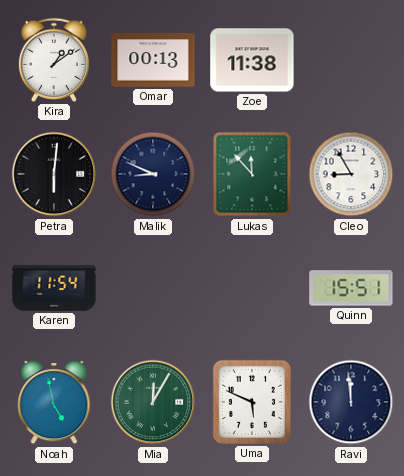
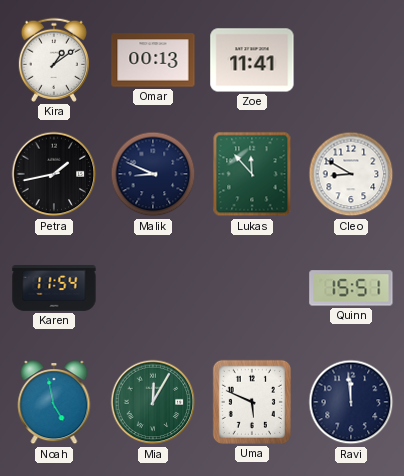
Zoe: 11:38 -> 11:41 (252, 60)
Petra: 6:01 -> 1:43 (54, 174)
Cleo: 8:55 -> 8:50 (351, 174)
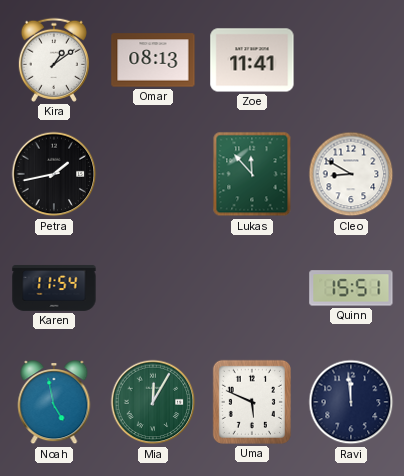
Omar: 00:13 -> 08:13 (153, 60)
Malik: 8:49 -> none (153, 174)
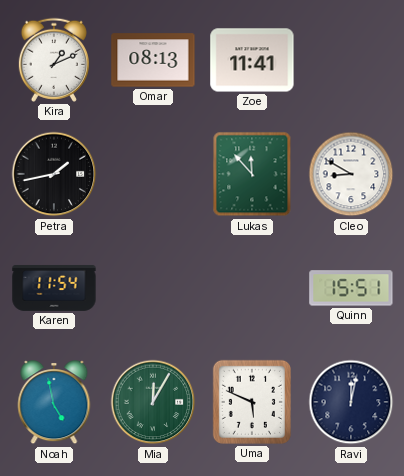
Kira: 1:09 -> 1:11 (54, 60)
Ravi: 11:59 -> 12:02 (351, 402)
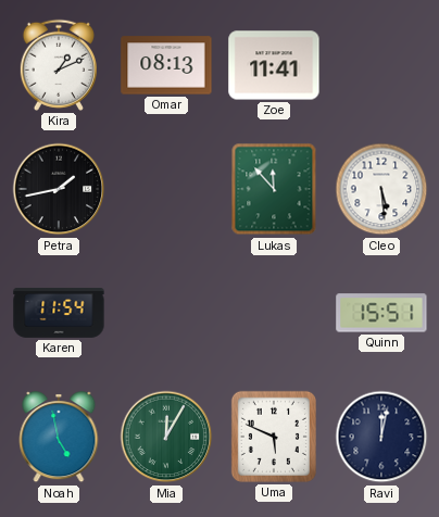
Cleo: 8:50 -> 5:29 (381, 189)
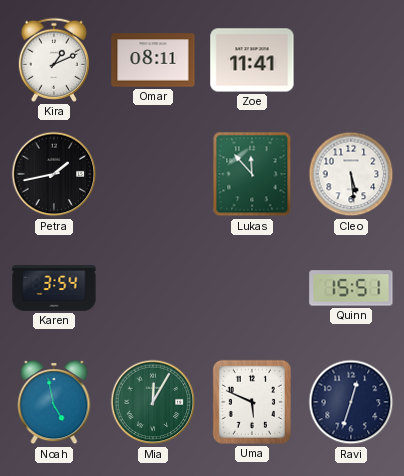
Omar: 08:13 -> 08:11 (153, 60)
Karen: 11:54 -> 3:54 (54, 288)
Ravi: 12:02 -> 12:33 (351, 402)
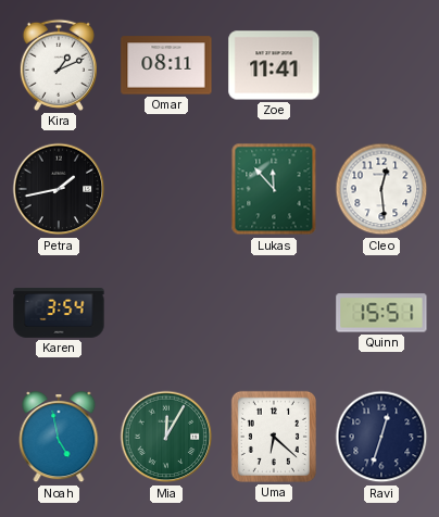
Cleo: 5:29 -> 12:29 (381, 189)
Uma: 5:49 -> 6:22 (274, 437)
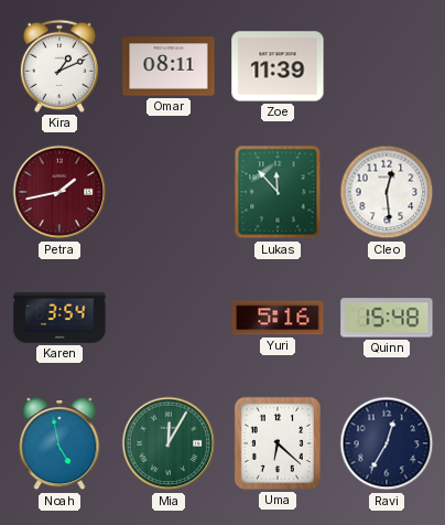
Zoe: 11:41 -> 11:39 (278, 66)
Petra dial: black -> burgundy (59, 192)
Yuri: none -> 5:16 (278, 318)
Quinn: 15:51 -> 15:48 (387, 318)
Ravi: 12:33 -> 12:35 (387, 443)
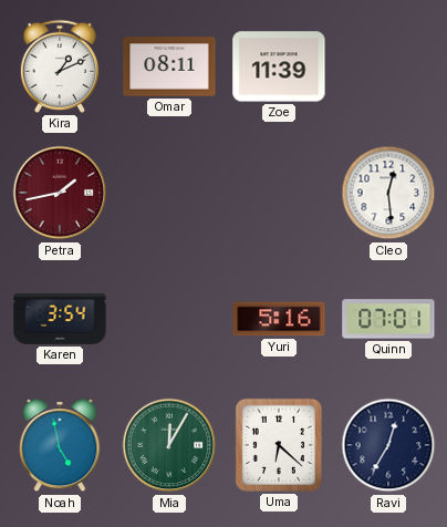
Lukas: 11:53 -> none (278, 192)
Quinn: 15:48 -> 07:01 (388, 319)
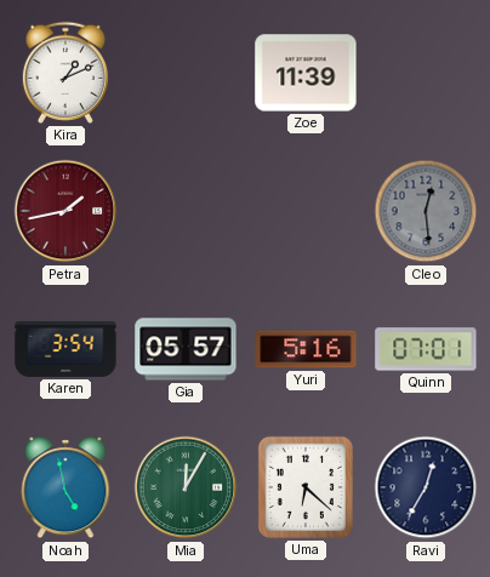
Omar: 08:11 -> none (169, 66)
Cleo dial: white -> grey (426, 211)
Gia: none -> 05:57 (186, 349)
